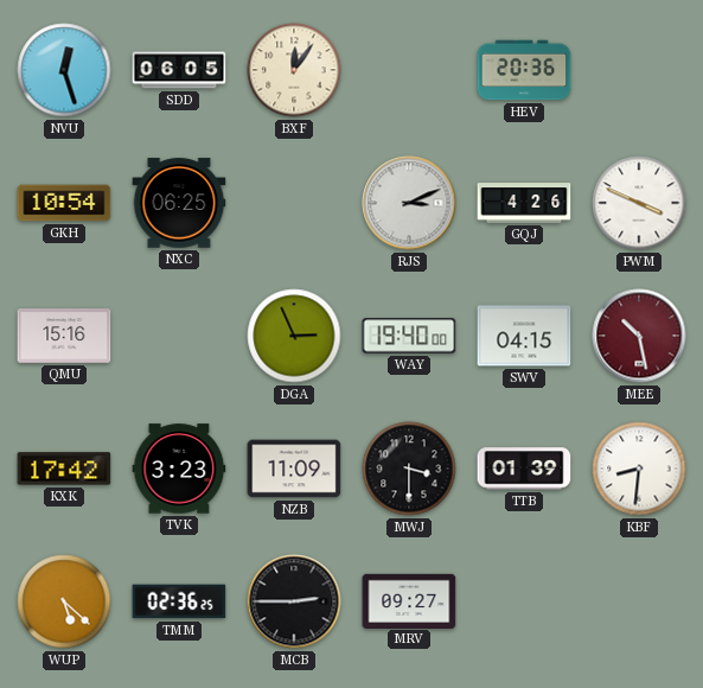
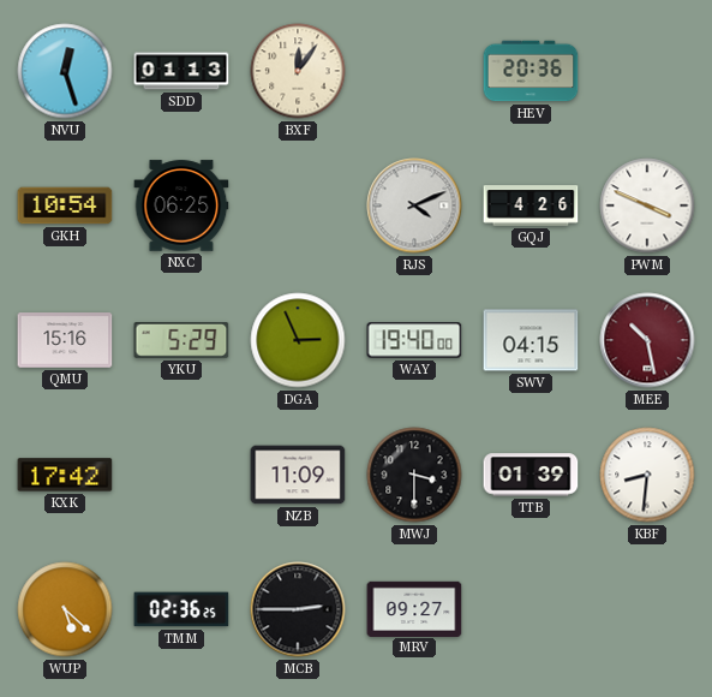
SDD: 06:05 -> 01:13 (181, 71)
RJS: 3:11 -> 4:11 (414, 205)
YKU: none -> 5:29 (181, 341)
TVK: 3:23 -> none (179, 469)
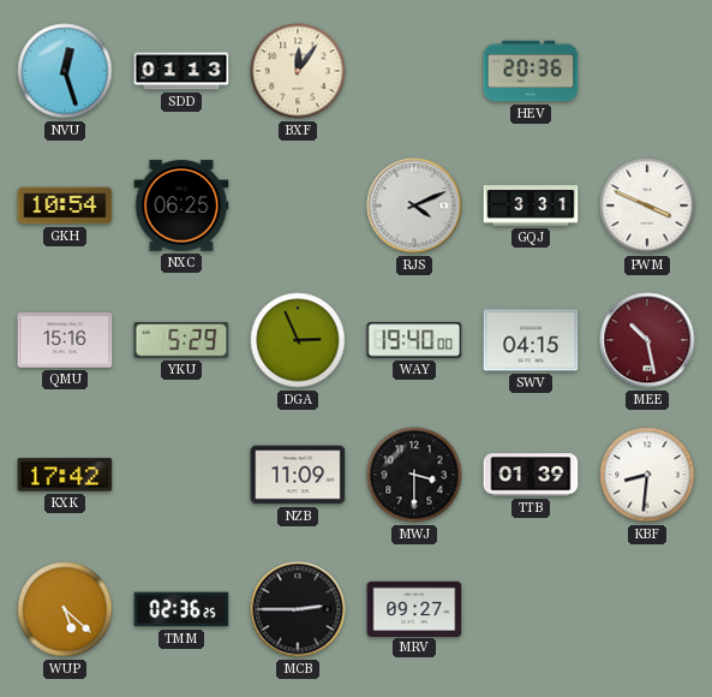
GQJ: 4:26 -> 3:31 (531, 205)
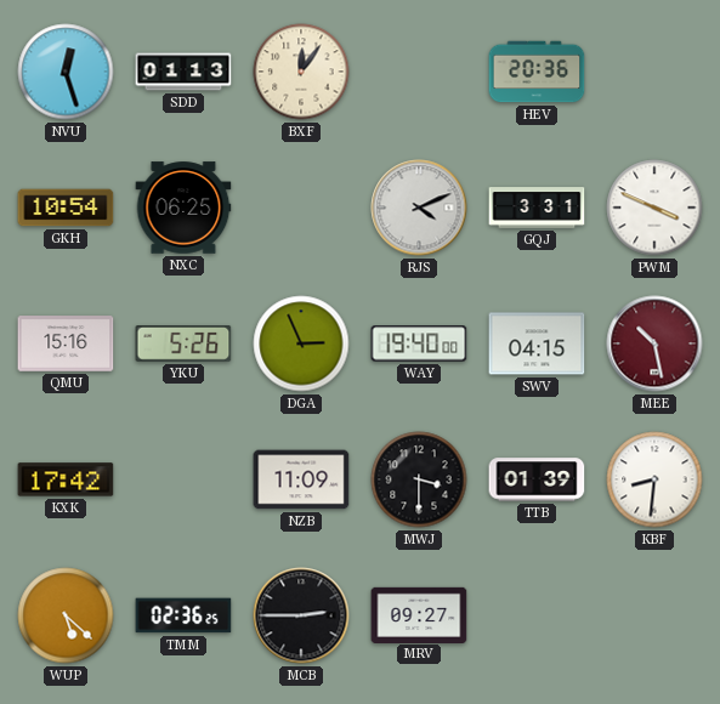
YKU: 5:29 -> 5:26 (183, 345)
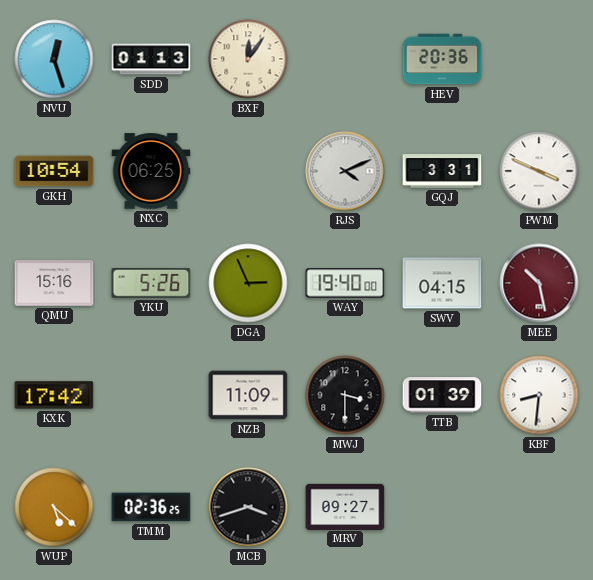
MCB: 2:45 -> 3:42 (248, 507)
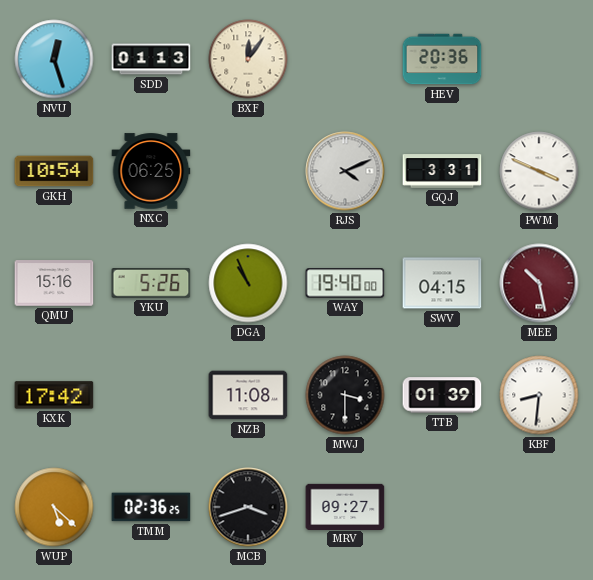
DGA: 2:56 -> 10:56 (248, 283)
NZB: 11:09 -> 11:08 (248, 395)
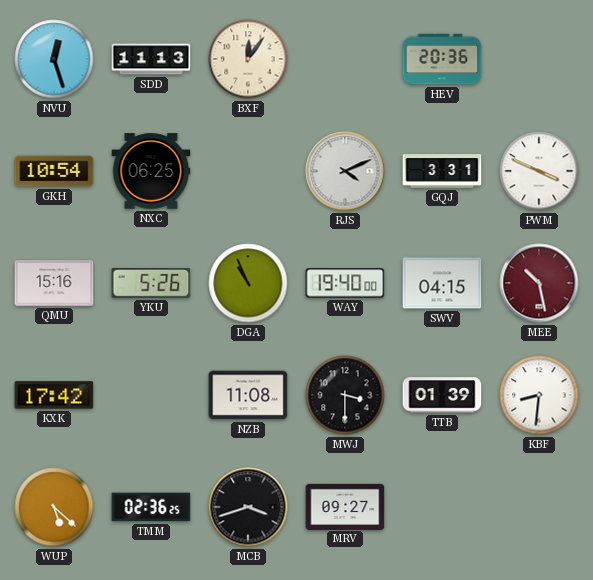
SDD: 01:13 -> 11:13 (151, 59)
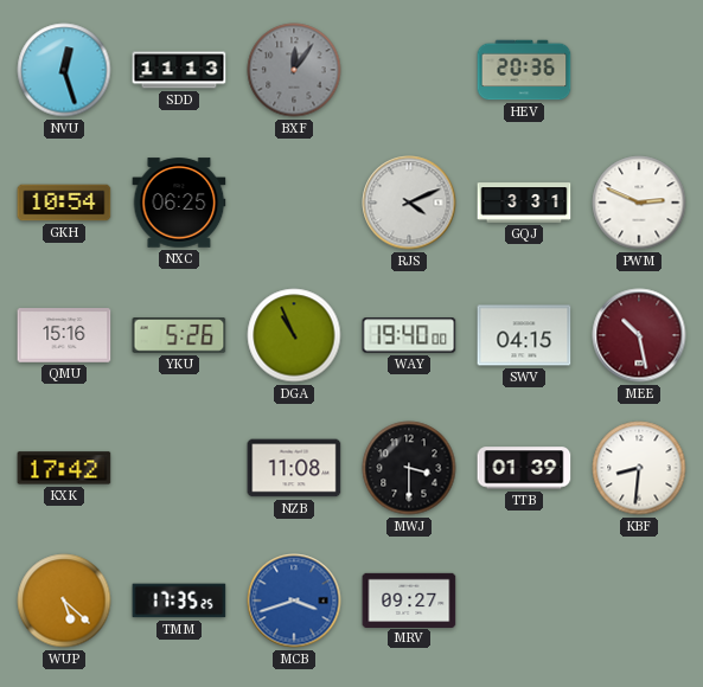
BXF dial: cream -> grey (294, 70)
PWM: 3:49 -> 2:49 (639, 203)
TMM: 02:36 -> 17:35 (179, 601)
MCB dial: black -> blue (294, 601)
